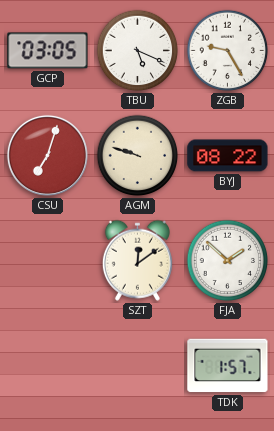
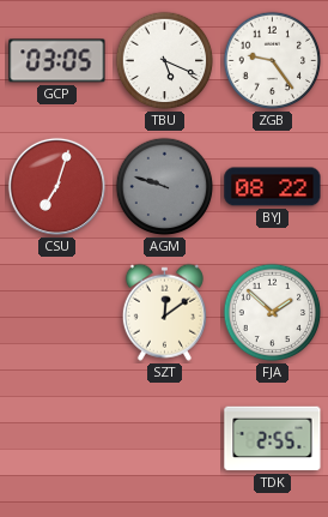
ZGB: 9:25 -> 9:24 (273, 61)
AGM dial: cream -> grey (165, 187)
TDK: 1:57 -> 2:55 (273, 439)
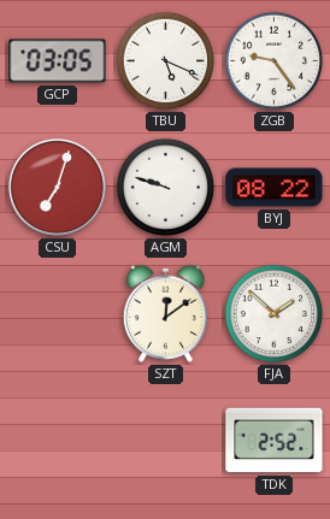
AGM dial: grey -> white (166, 188)
TDK: 2:55 -> 2:52 (275, 441)
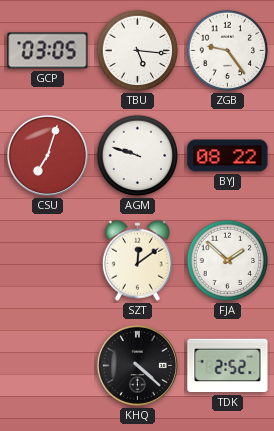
TBU: 5:19 -> 5:16 (138, 51)
KHQ: none -> 4:22 (137, 365)
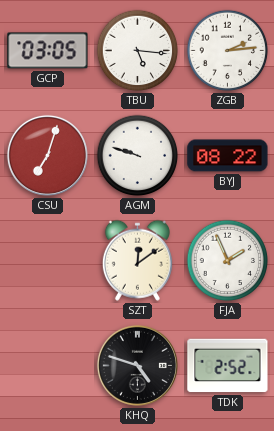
ZGB: 9:24 -> 2:14 (228, 51)
FJA: 1:52 -> 1:56 (228, 261)
KHQ: 4:22 -> 4:48 (137, 365)
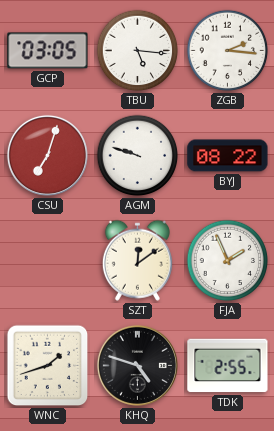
ZGB: 2:14 -> 2:16 (228, 51)
WNC: none -> 1:42 (48, 366)
TDK: 2:52 -> 2:55 (228, 366)
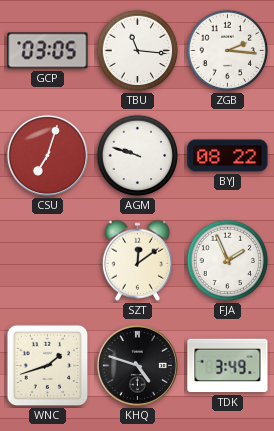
TBU: 5:16 -> 11:16 (138, 51)
TDK: 2:55 -> 3:49 (228, 366)
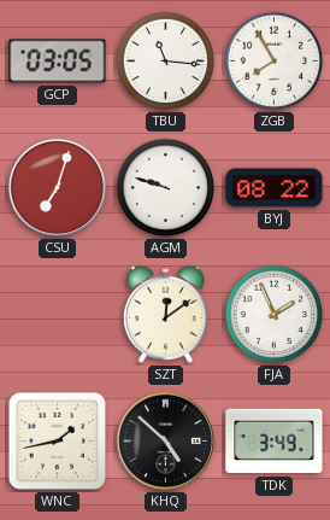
ZGB: 2:16 -> 7:55 (275, 62)
WNC: 1:42 -> 1:43 (58, 442)
KHQ: 4:48 -> 4:52 (165, 440)
